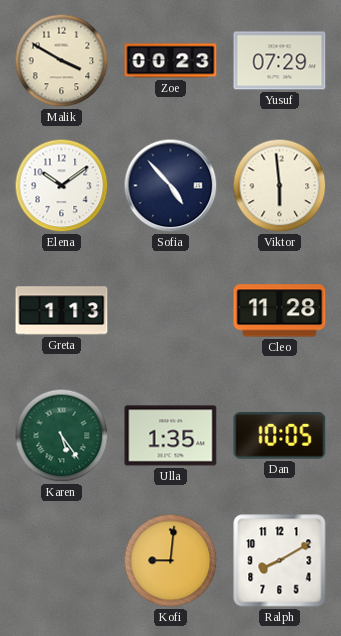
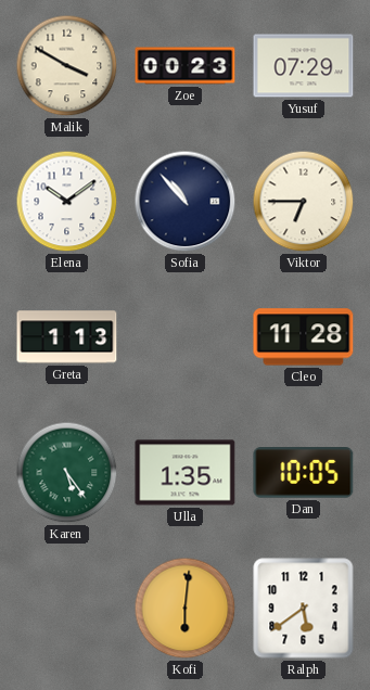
Sofia: 4:53 -> 10:53 (186, 202)
Viktor: 5:59 -> 6:45 (304, 202)
Kofi: 9:01 -> 6:01 (186, 609)
Ralph: 8:10 -> 5:39 (304, 609)
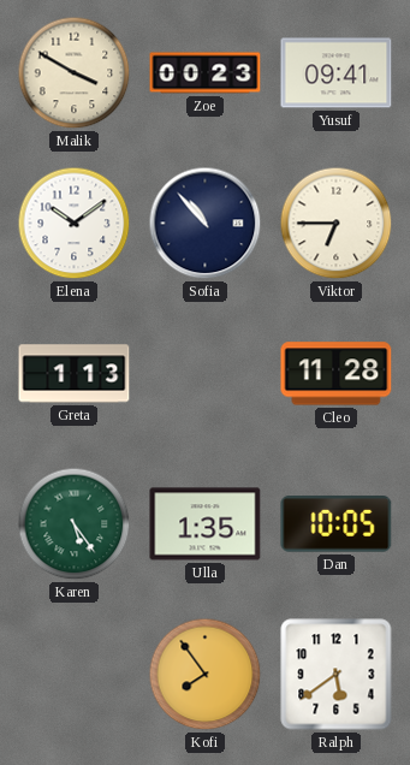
Yusuf: 07:29 -> 09:41 (337, 73)
Kofi: 6:01 -> 7:54 (206, 675)
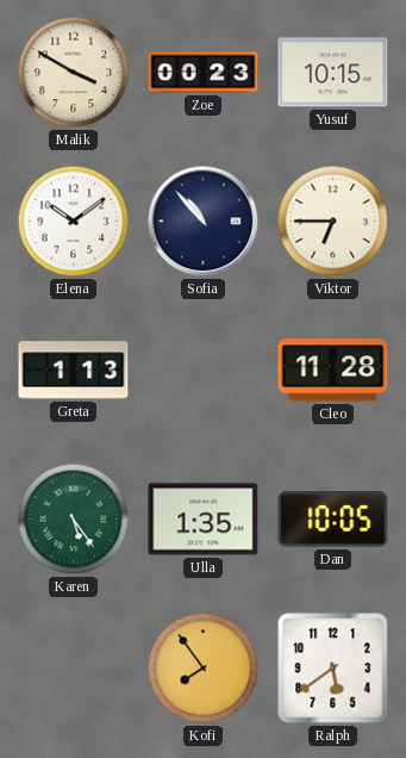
Yusuf: 09:41 -> 10:15 (333, 73)
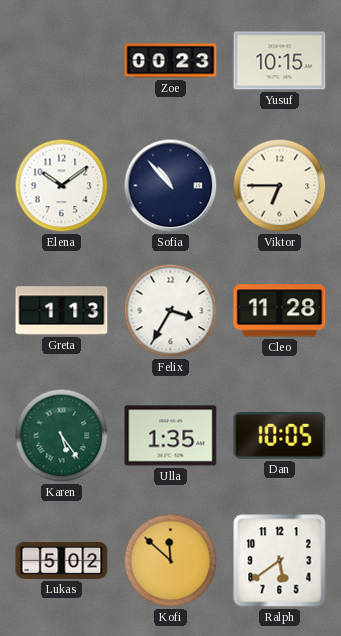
Malik: 3:50 -> none (74, 73)
Felix: none -> 3:35 (171, 311)
Lukas: none -> 5:02 (62, 560)
Kofi: 7:54 -> 11:52 (171, 561)
